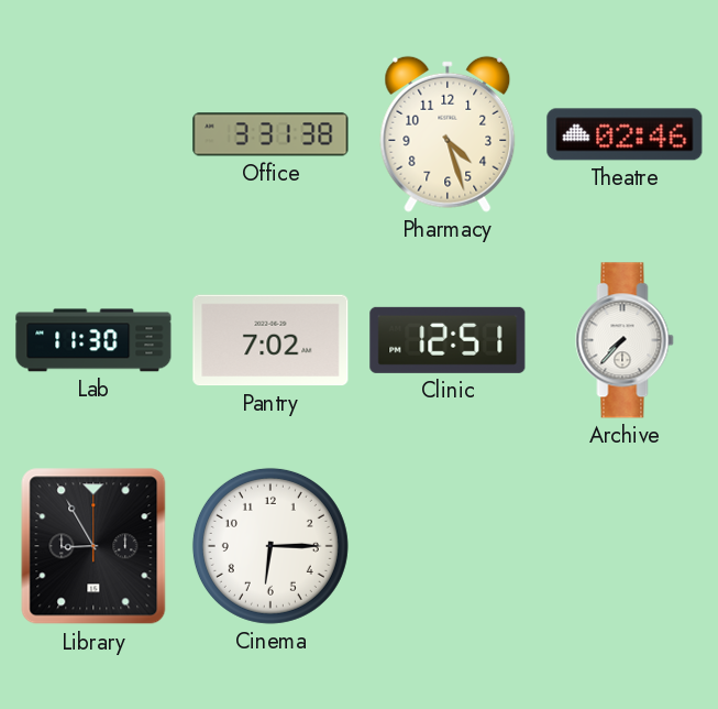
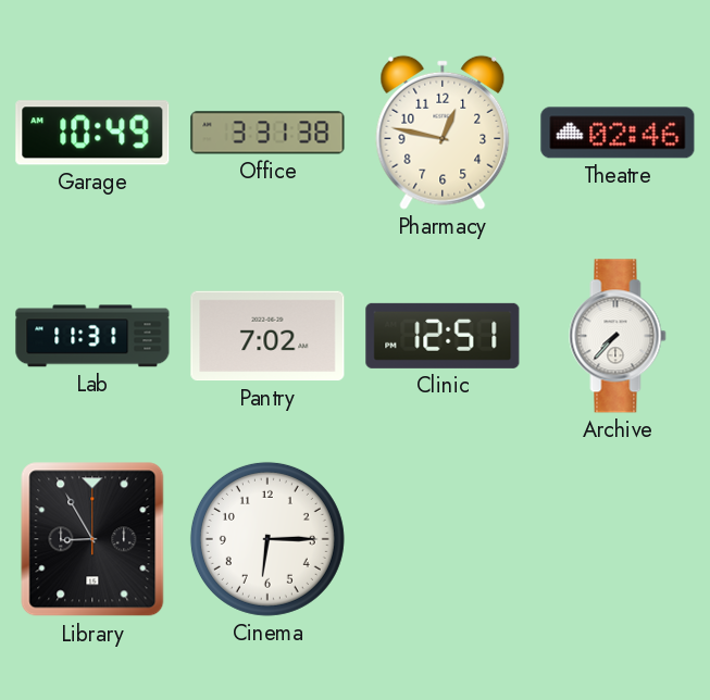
Garage: none -> 10:49 (92, 133)
Pharmacy: 4:27 -> 12:47 (443, 133)
Lab: 11:30 -> 11:31 (92, 336)
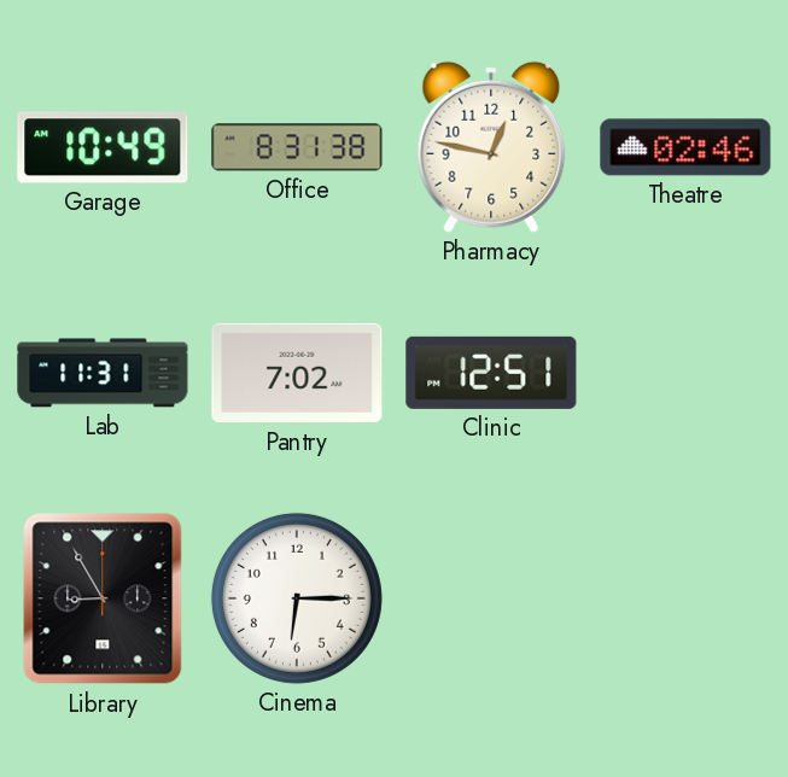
Office: 3:31 -> 8:31 (297, 147)
Archive: 7:37 -> none (618, 336)
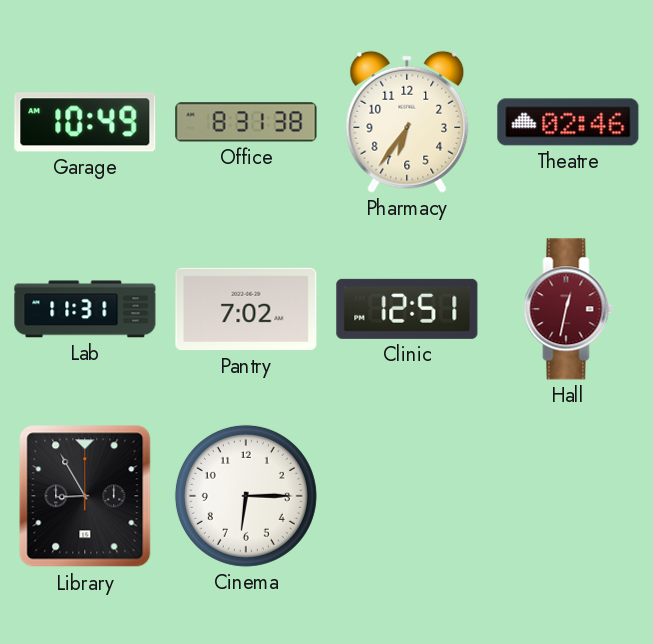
Pharmacy: 12:47 -> 6:36 (407, 122)
Hall: none -> 12:32 (568, 309)
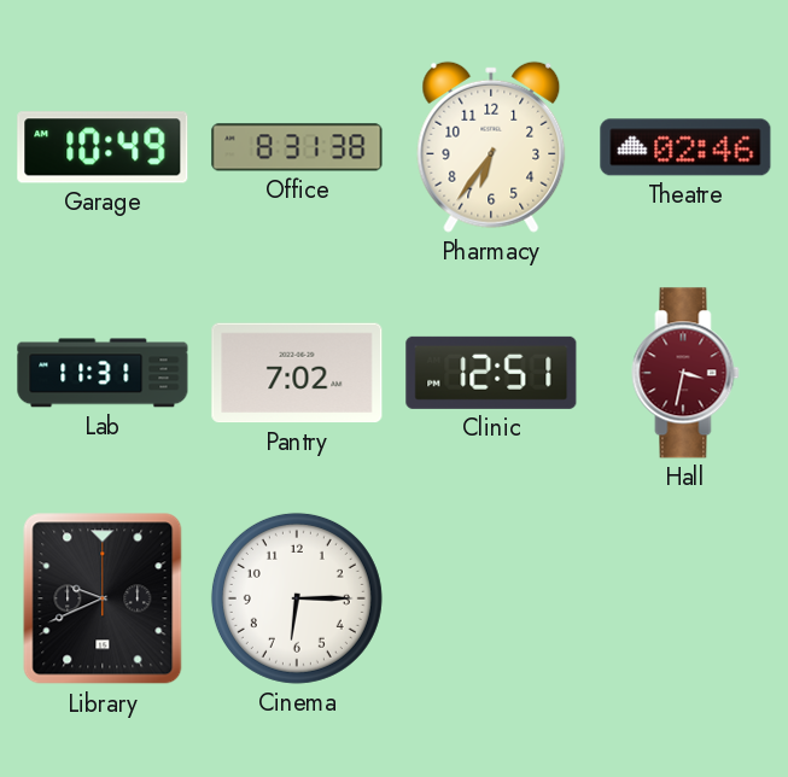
Hall: 12:32 -> 3:32 (685, 373)
Library: 8:55 -> 9:41 (103, 598)
